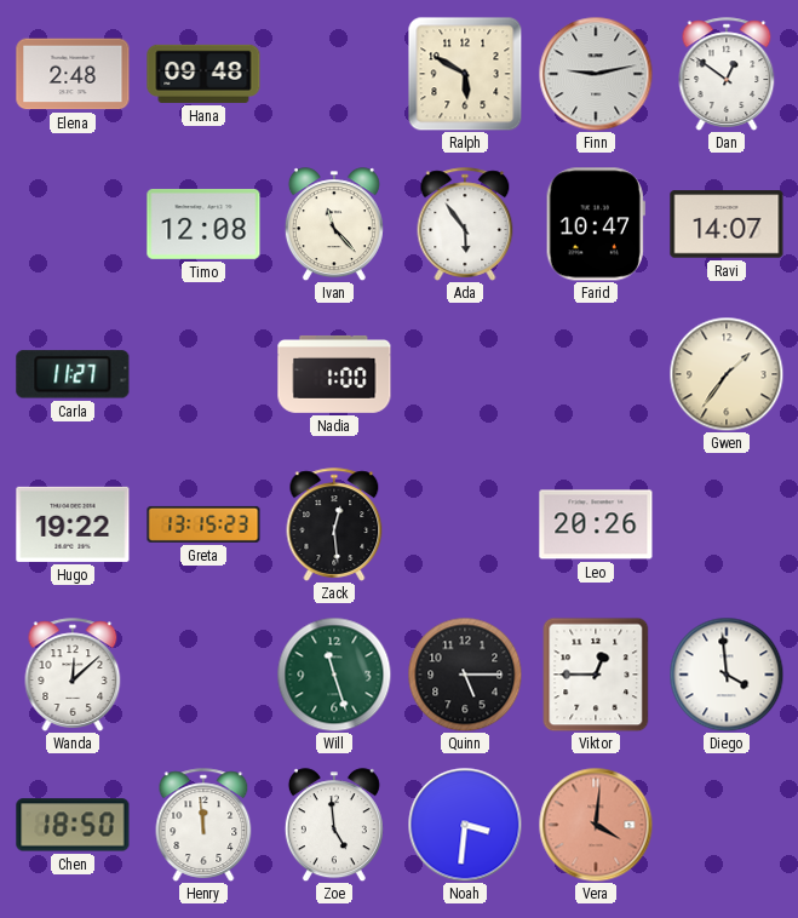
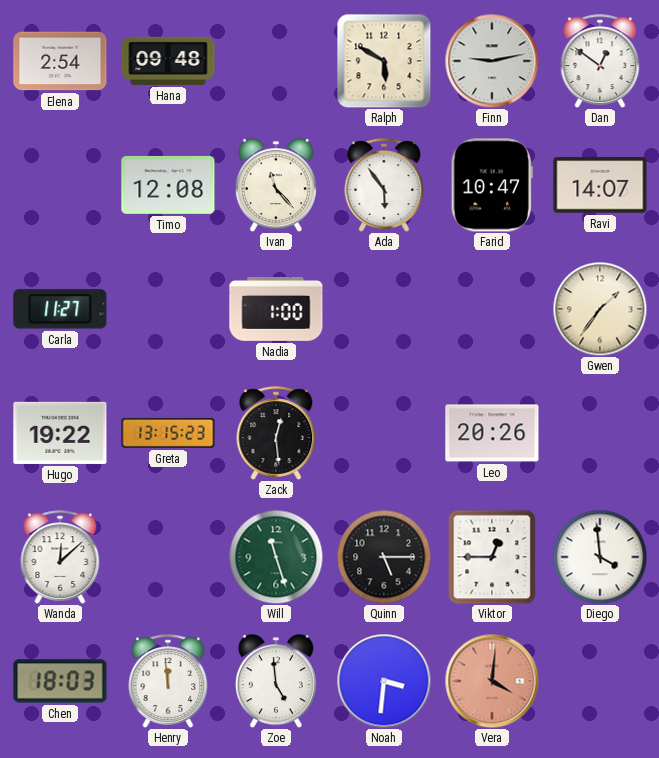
Elena: 2:48 -> 2:54 (60, 61)
Chen: 18:50 -> 18:03 (60, 681)
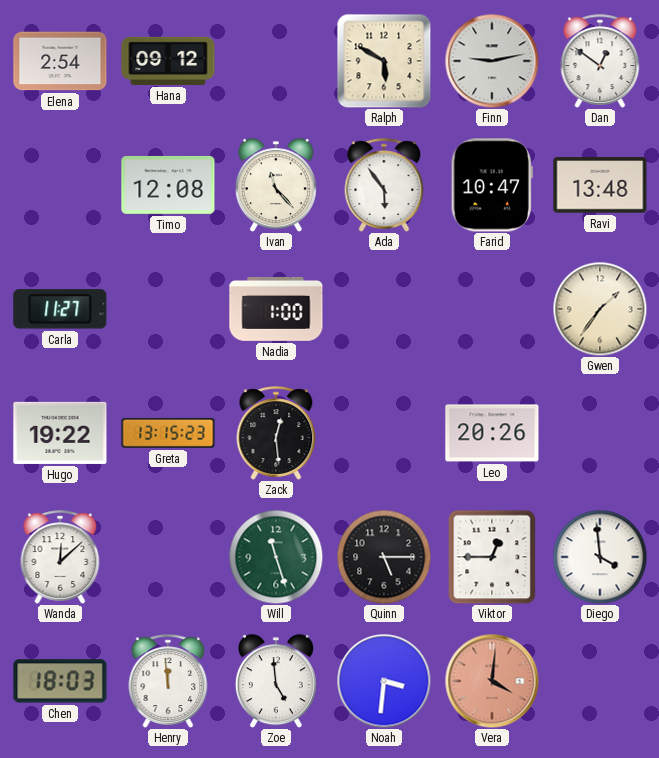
Hana: 09:48 -> 09:12 (168, 61)
Ravi: 14:07 -> 13:48 (600, 185)
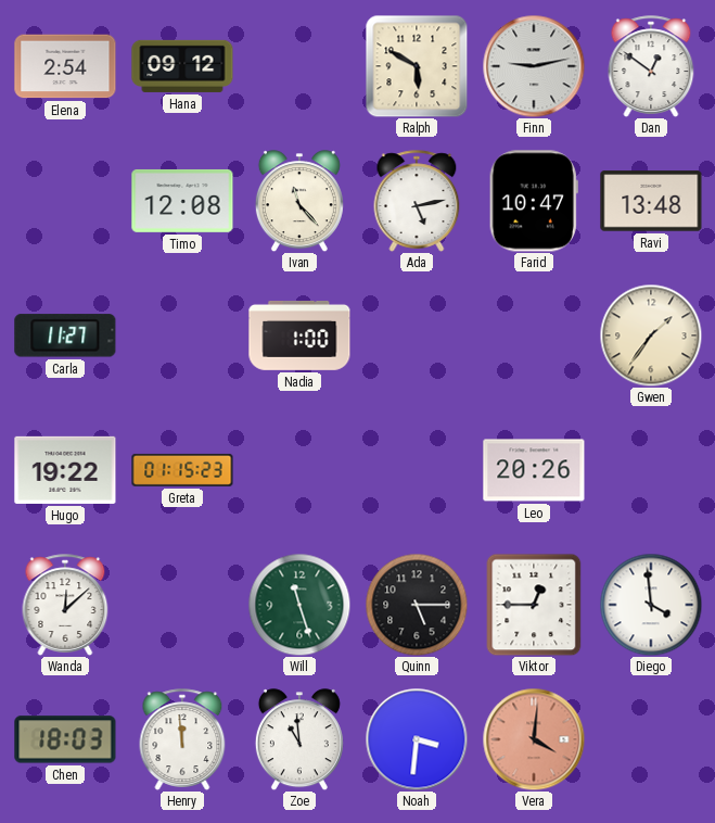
Ada: 5:54 -> 5:13 (417, 201)
Greta: 13:15 -> 01:15 (182, 470)
Zack: 12:29 -> none (276, 433)
Zoe: 4:59 -> 10:59 (299, 739)
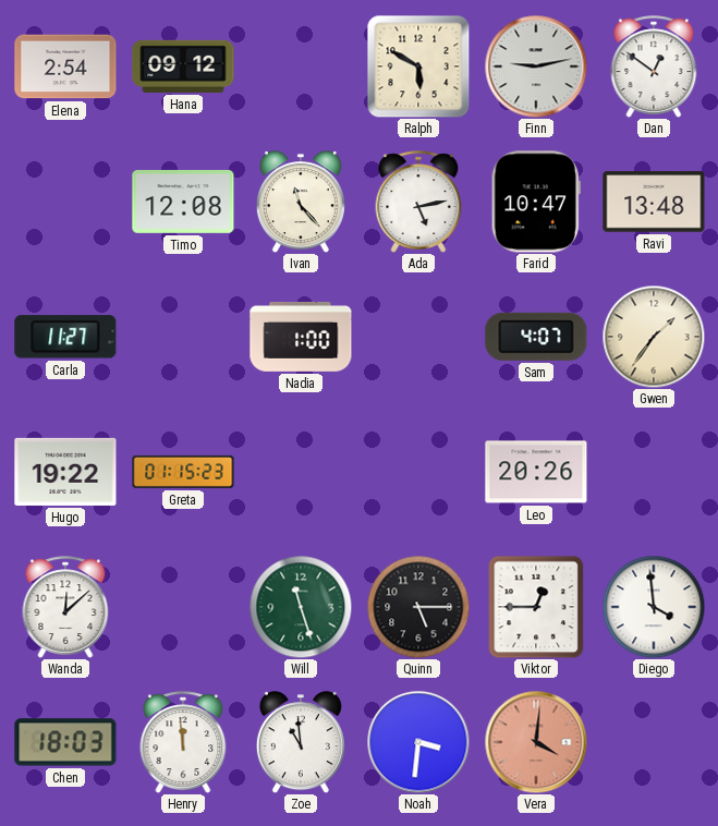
Sam: none -> 4:07 (536, 337)
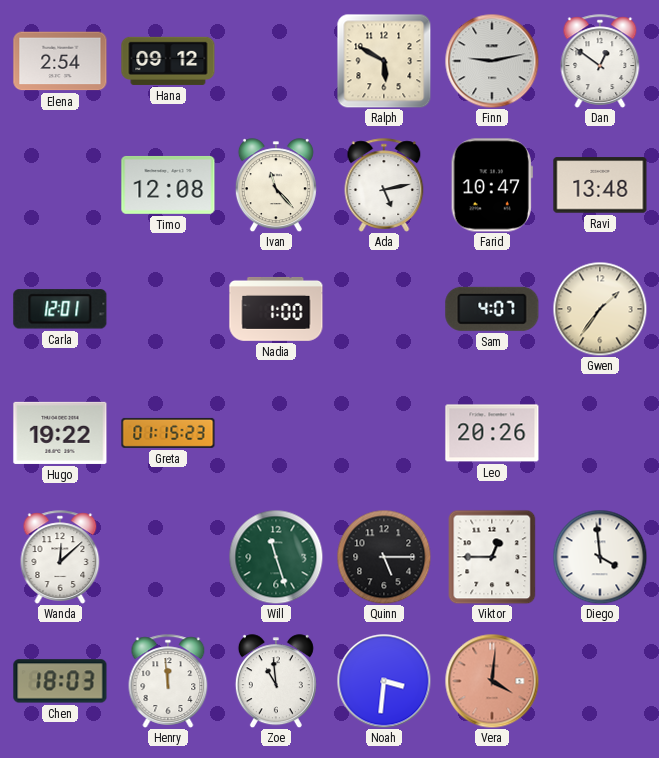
Carla: 11:27 -> 12:01 (60, 309)
